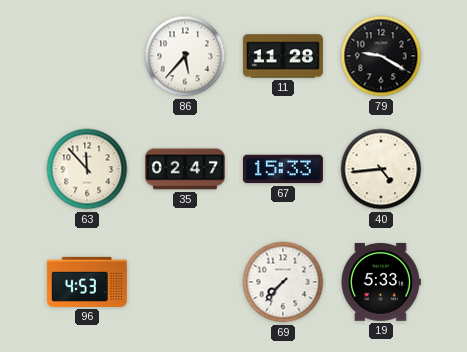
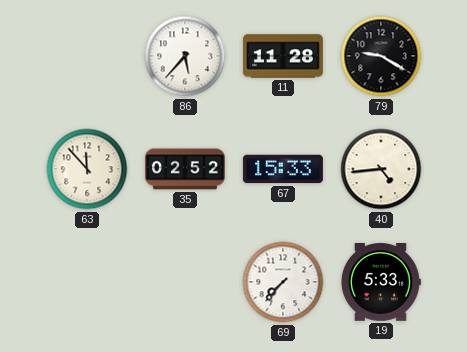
35: 02:47 -> 02:52 (185, 169)
96: 4:53 -> none (87, 282)
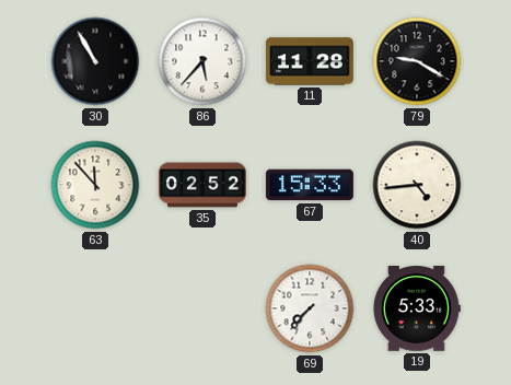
30: none -> 10:55 (95, 61)
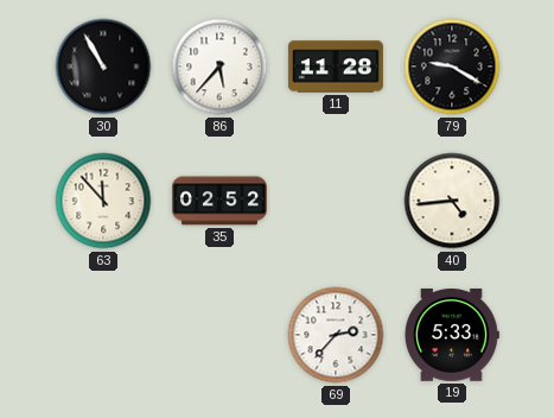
67: 15:33 -> none (310, 185)
69: 7:37 -> 2:37 (336, 335)
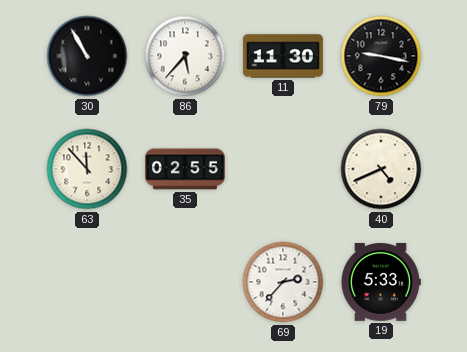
11: 11:28 -> 11:30 (283, 56)
79: 9:20 -> 9:17 (381, 56)
35: 02:52 -> 02:55 (185, 169)
40: 4:44 -> 4:41 (381, 169)
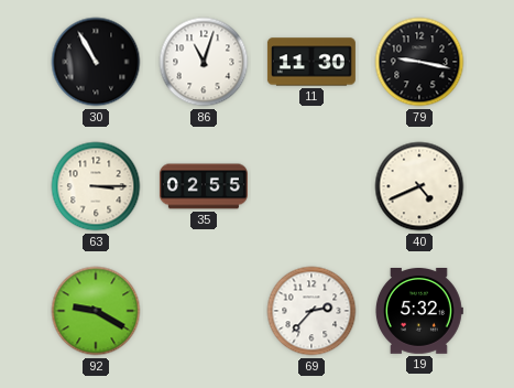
86: 5:37 -> 11:03 (204, 62)
63: 11:53 -> 3:15 (96, 186)
92: none -> 9:20 (96, 311)
19: 5:33 -> 5:32 (418, 312)
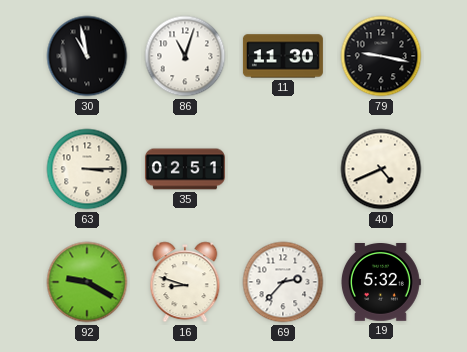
30: 10:55 -> 10:58 (87, 56)
35: 02:55 -> 02:51 (185, 169)
16: none -> 8:48 (185, 282)
